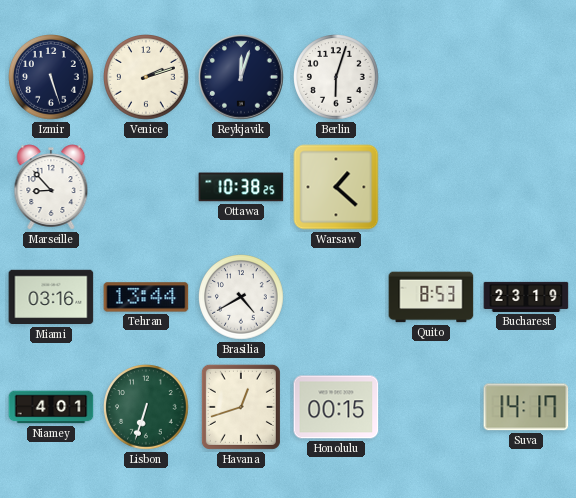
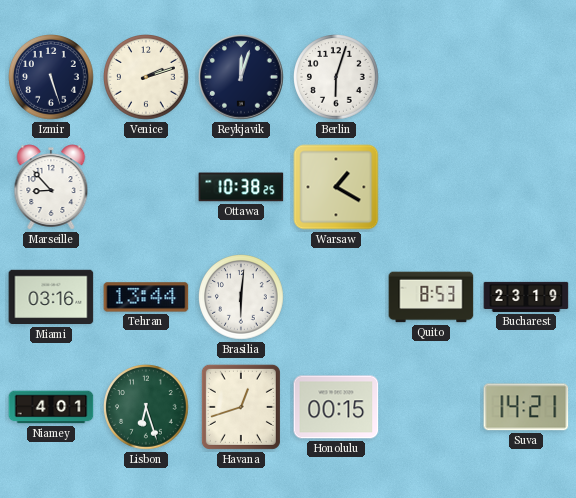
Warsaw: 1:22 -> 1:20 (336, 187)
Brasilia: 4:40 -> 6:01 (242, 298)
Lisbon: 6:33 -> 6:27 (147, 408)
Suva: 14:17 -> 14:21 (526, 407)
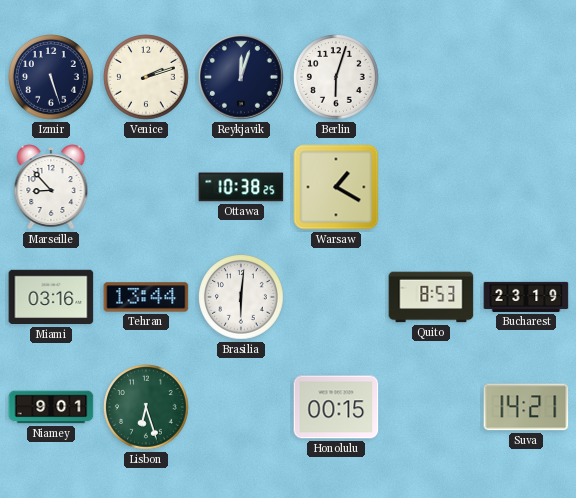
Niamey: 4:01 -> 9:01 (51, 407)
Havana: 12:42 -> none (241, 407)
